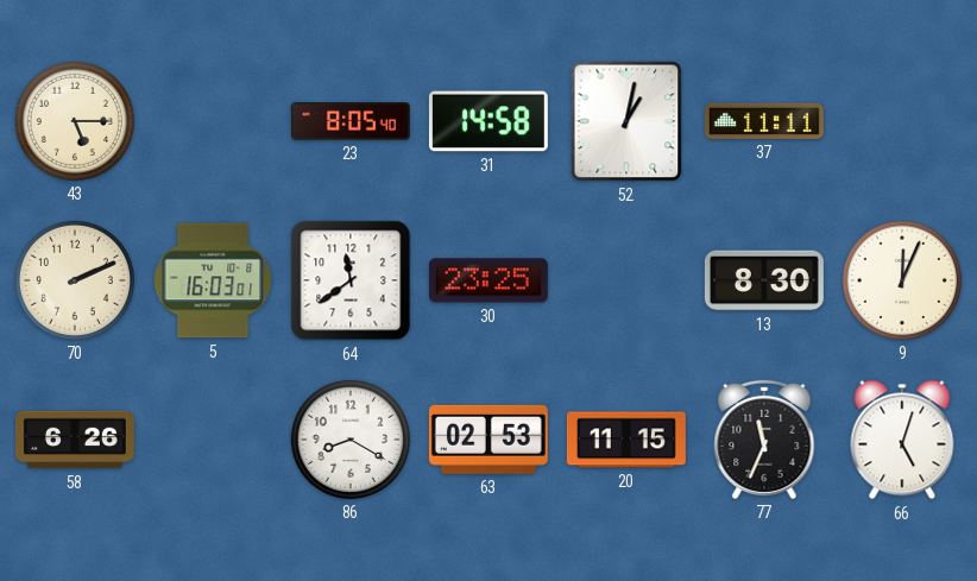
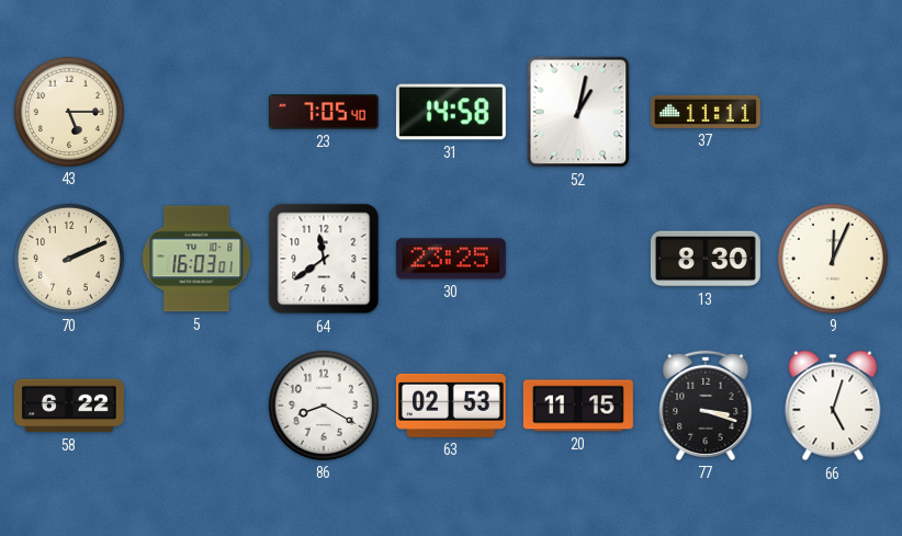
23: 8:05 -> 7:05 (324, 112)
58: 6:26 -> 6:22 (69, 406)
77: 11:34 -> 3:18 (706, 406)
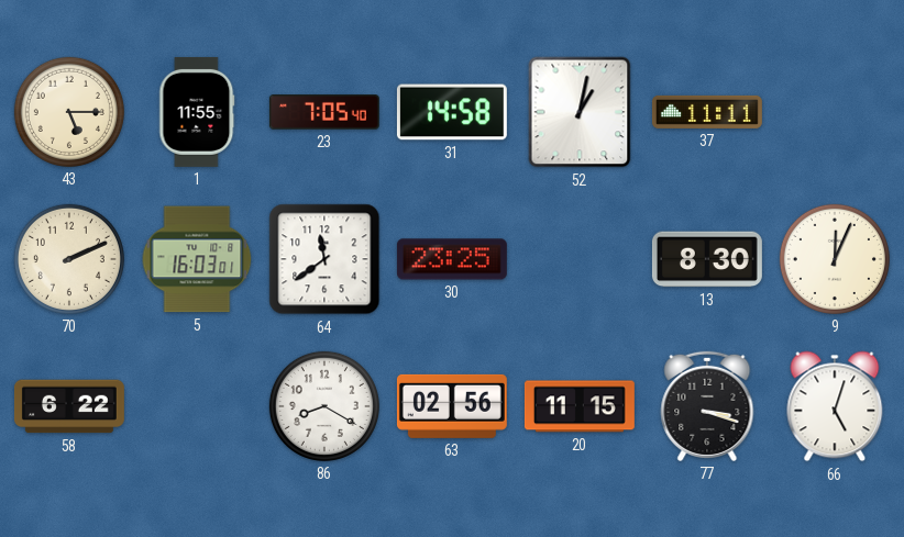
1: none -> 11:55 (197, 112)
63: 02:53 -> 02:56 (452, 406)
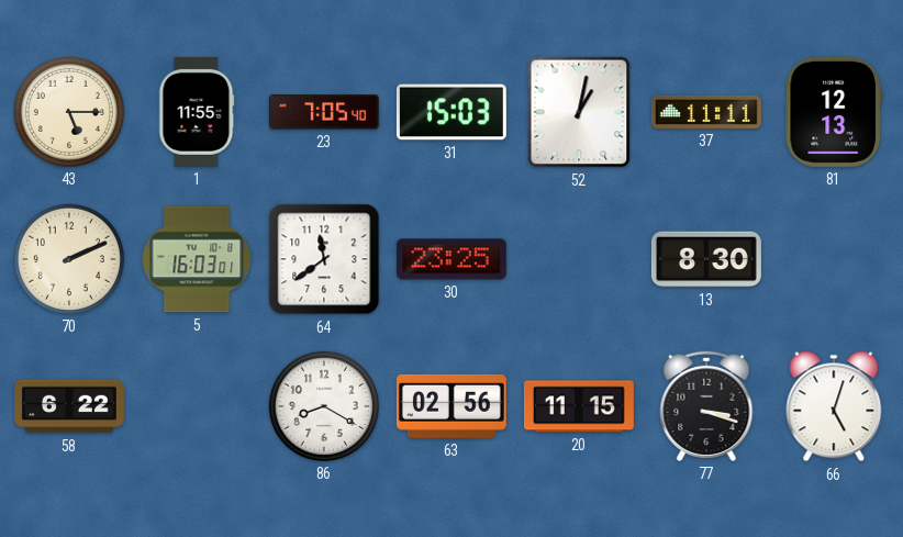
31: 14:58 -> 15:03 (451, 112)
81: none -> 12:13 (834, 112)
9: 12:04 -> none (835, 259)
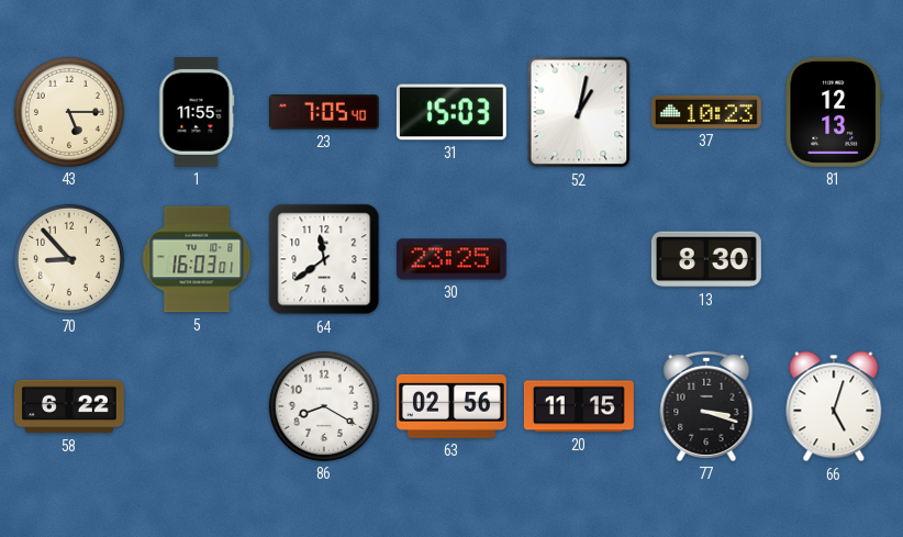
37: 11:11 -> 10:23 (706, 112)
70: 2:11 -> 8:53 (69, 259)
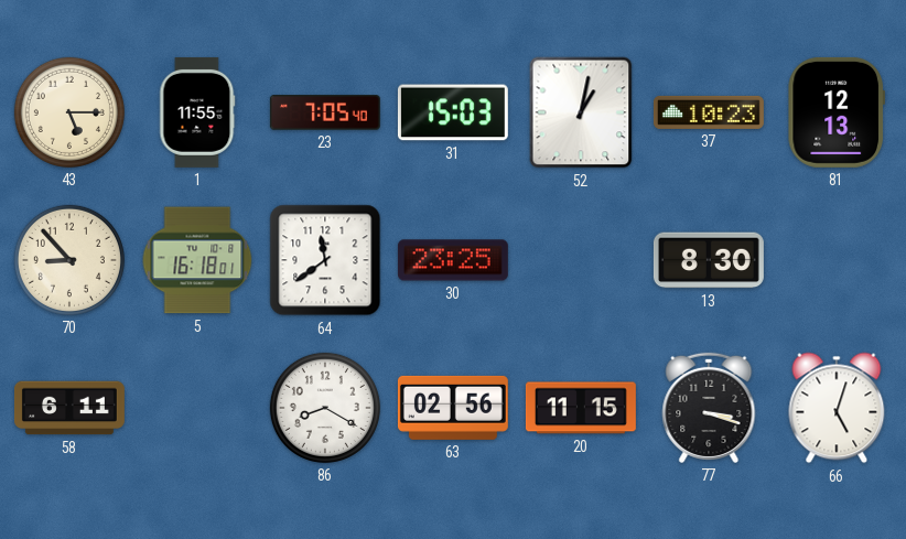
5: 16:03 -> 16:18 (197, 260)
58: 6:22 -> 6:11 (69, 408)
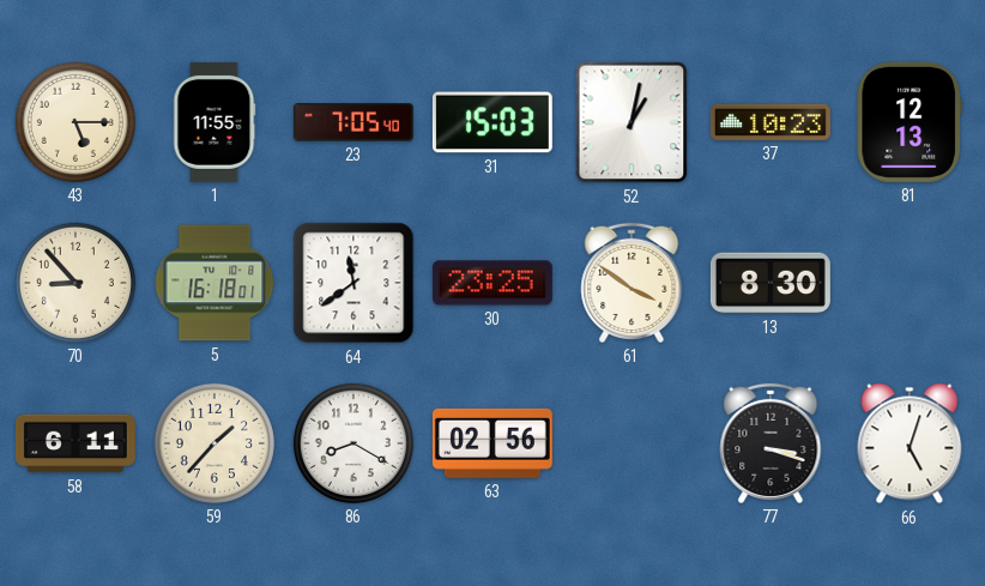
61: none -> 3:51 (632, 283)
59: none -> 1:37 (214, 443)
20: 11:15 -> none (581, 408)
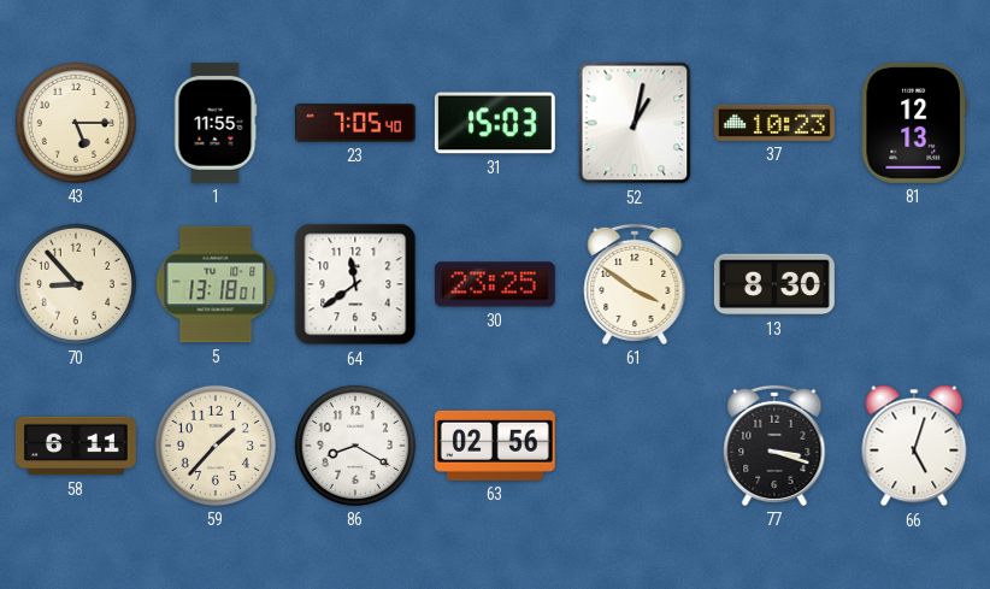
5: 16:18 -> 13:18 (216, 284)
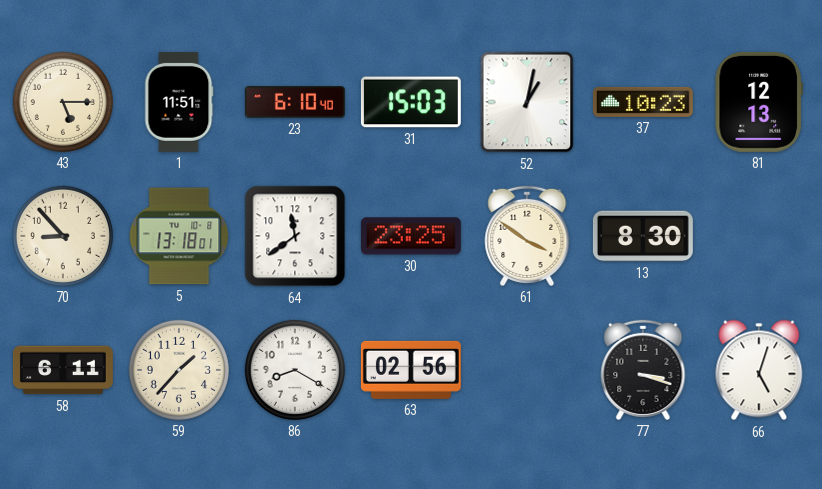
1: 11:55 -> 11:51 (179, 102)
23: 7:05 -> 6:10 (295, 102)
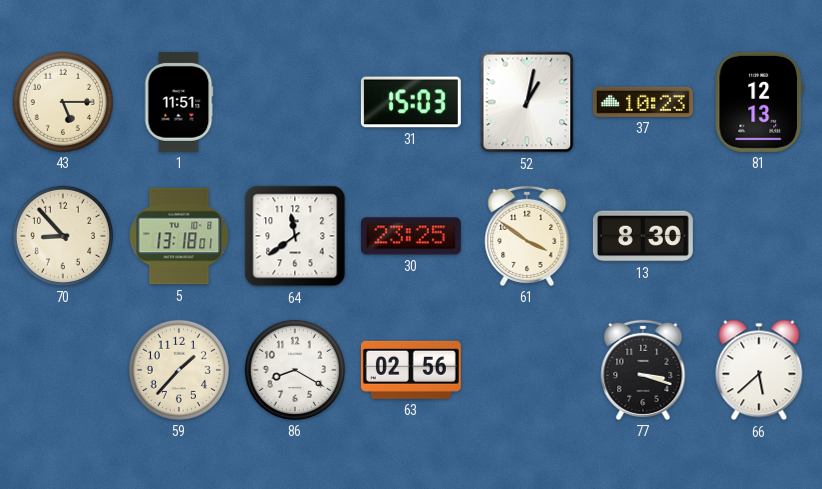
23: 6:10 -> none (295, 102)
58: 6:11 -> none (63, 370)
66: 5:03 -> 5:38 (759, 370)
